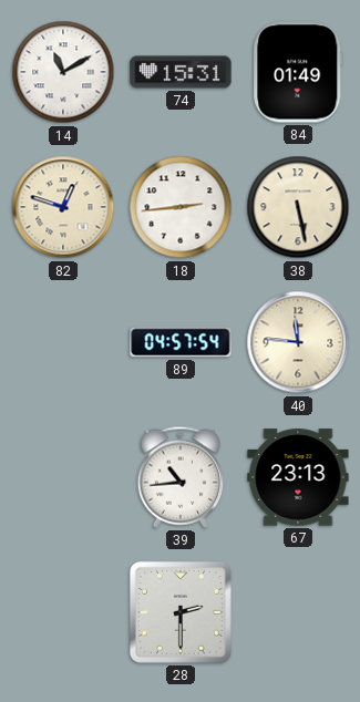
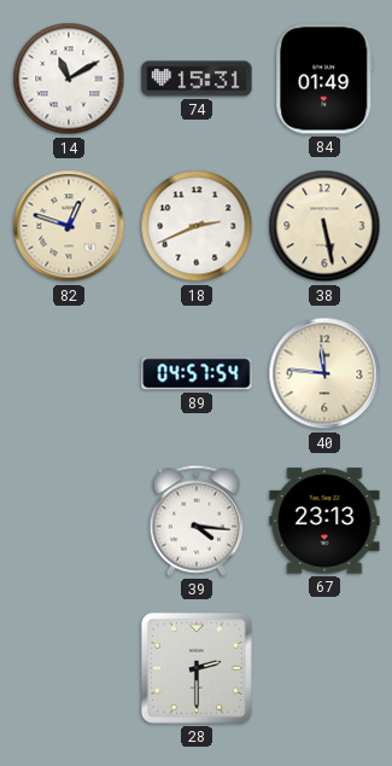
18: 2:44 -> 2:41 (197, 226)
39: 10:44 -> 4:16 (197, 521)
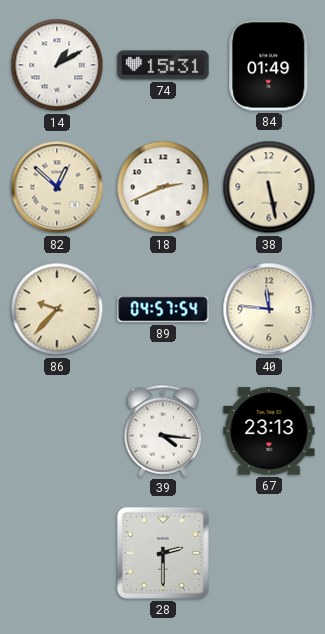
14: 11:10 -> 1:10 (57, 65)
82: 12:48 -> 12:52 (57, 187)
86: none -> 9:37 (57, 309)
